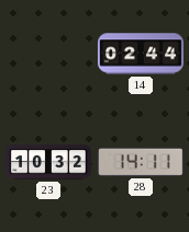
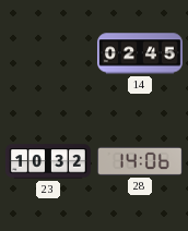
14: 02:44 -> 02:45 (140, 53)
28: 14:11 -> 14:06 (140, 161)
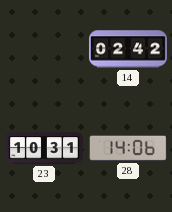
14: 02:45 -> 02:42 (128, 49)
23: 10:32 -> 10:31 (44, 148)
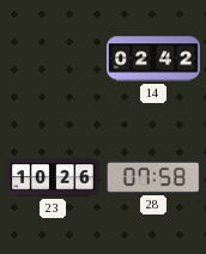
23: 10:31 -> 10:26 (53, 177)
28: 14:06 -> 07:58 (153, 177)
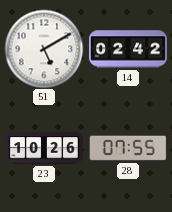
51: none -> 5:10 (44, 49)
28: 07:58 -> 07:55 (128, 148)
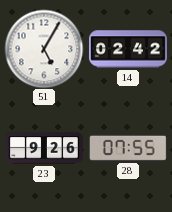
51: 5:10 -> 5:05 (44, 49)
23: 10:26 -> 9:26 (44, 148)
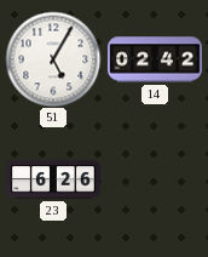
23: 9:26 -> 6:26 (53, 179)
28: 07:55 -> none (128, 148)
